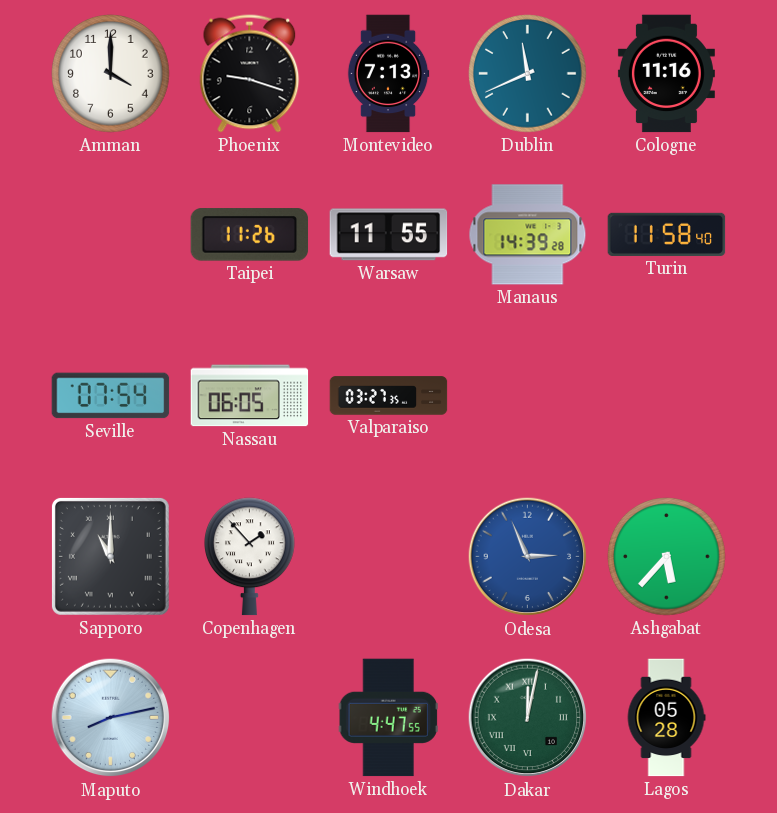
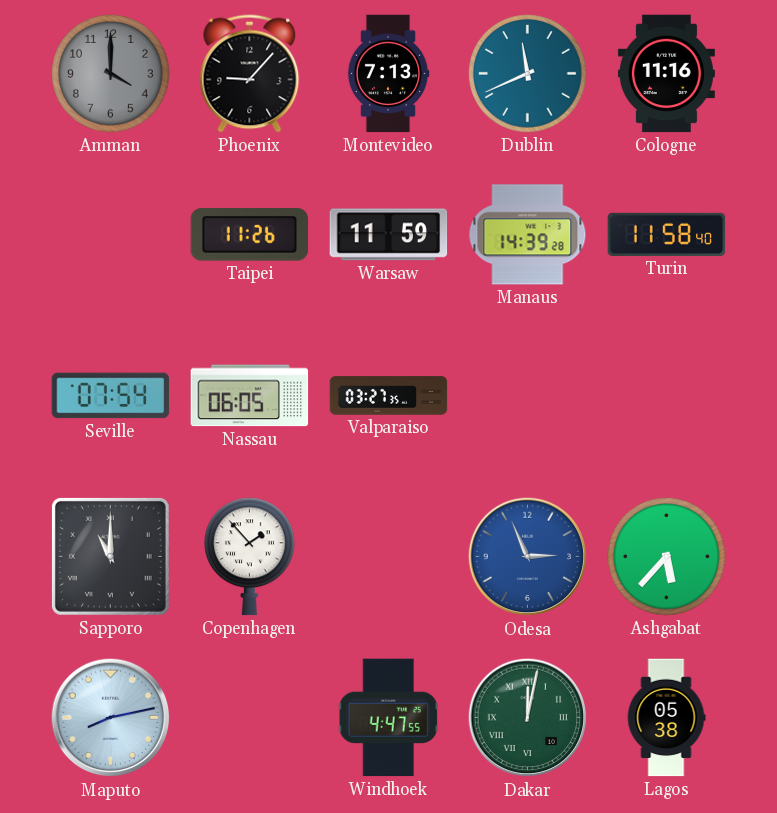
Amman dial: white -> grey (111, 74)
Phoenix: 9:18 -> 9:07 (250, 74)
Warsaw: 11:55 -> 11:59 (389, 235)
Lagos: 05:28 -> 05:38 (666, 718)
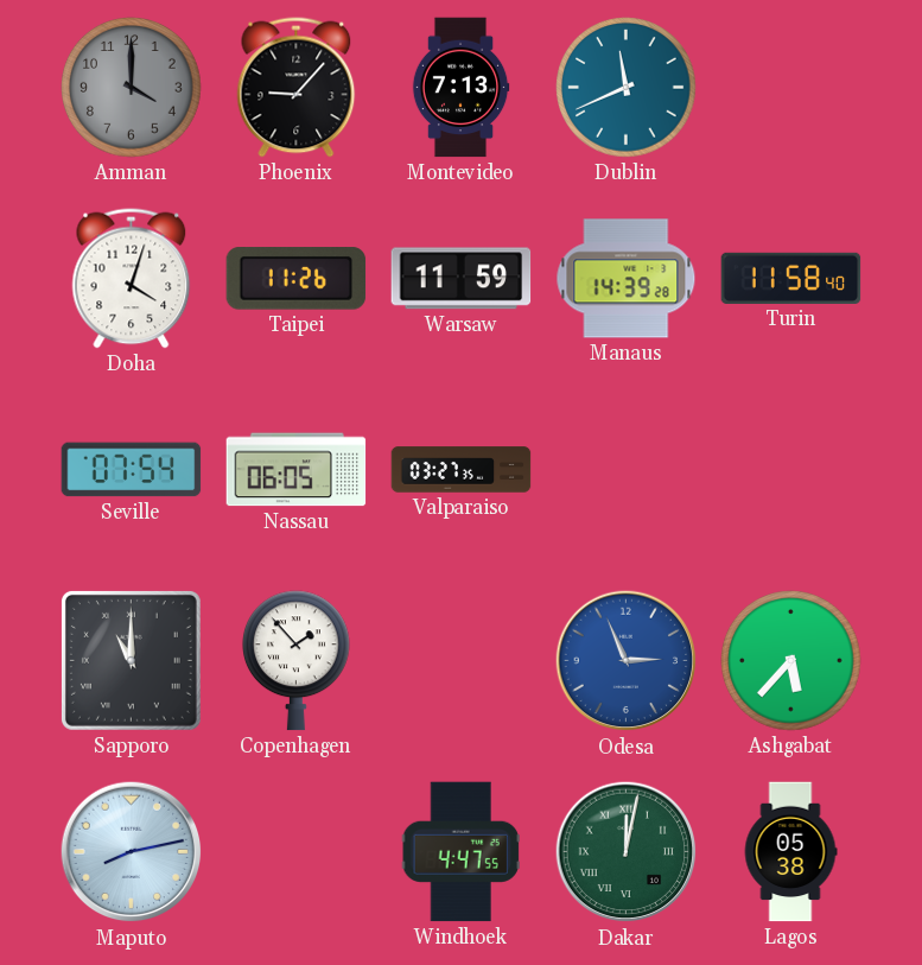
Cologne: 11:16 -> none (666, 74)
Doha: none -> 4:03 (132, 279)
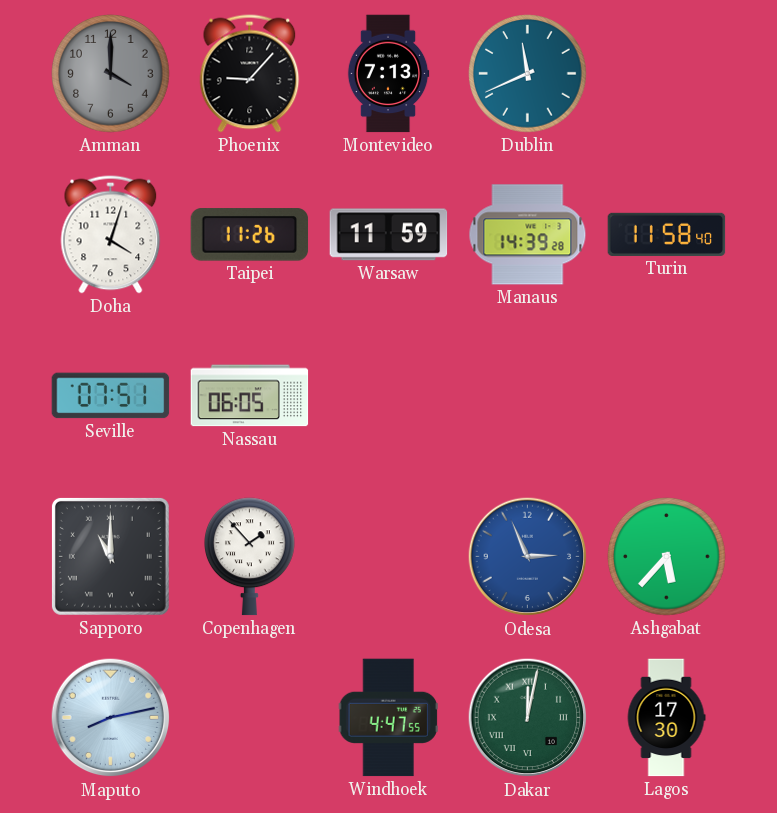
Seville: 07:54 -> 07:51 (111, 396)
Valparaiso: 03:27 -> none (462, 470)
Lagos: 05:38 -> 17:30 (666, 718)
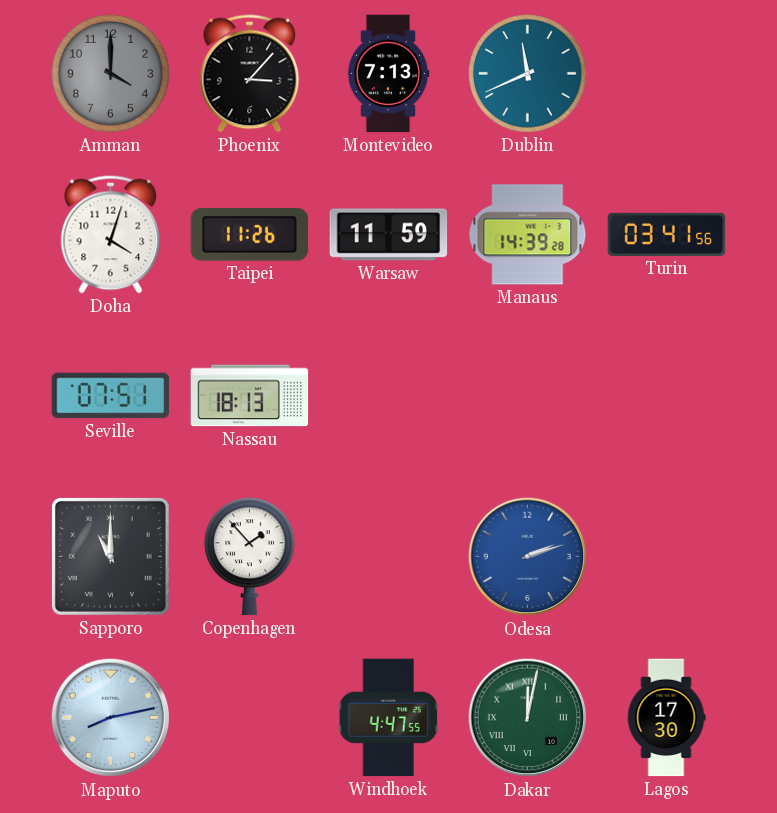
Phoenix: 9:07 -> 3:07 (250, 74)
Turin: 11:58 -> 03:41 (667, 234)
Nassau: 06:05 -> 18:13 (250, 396)
Odesa: 2:56 -> 2:12 (528, 557)
Ashgabat: 5:37 -> none (667, 557)
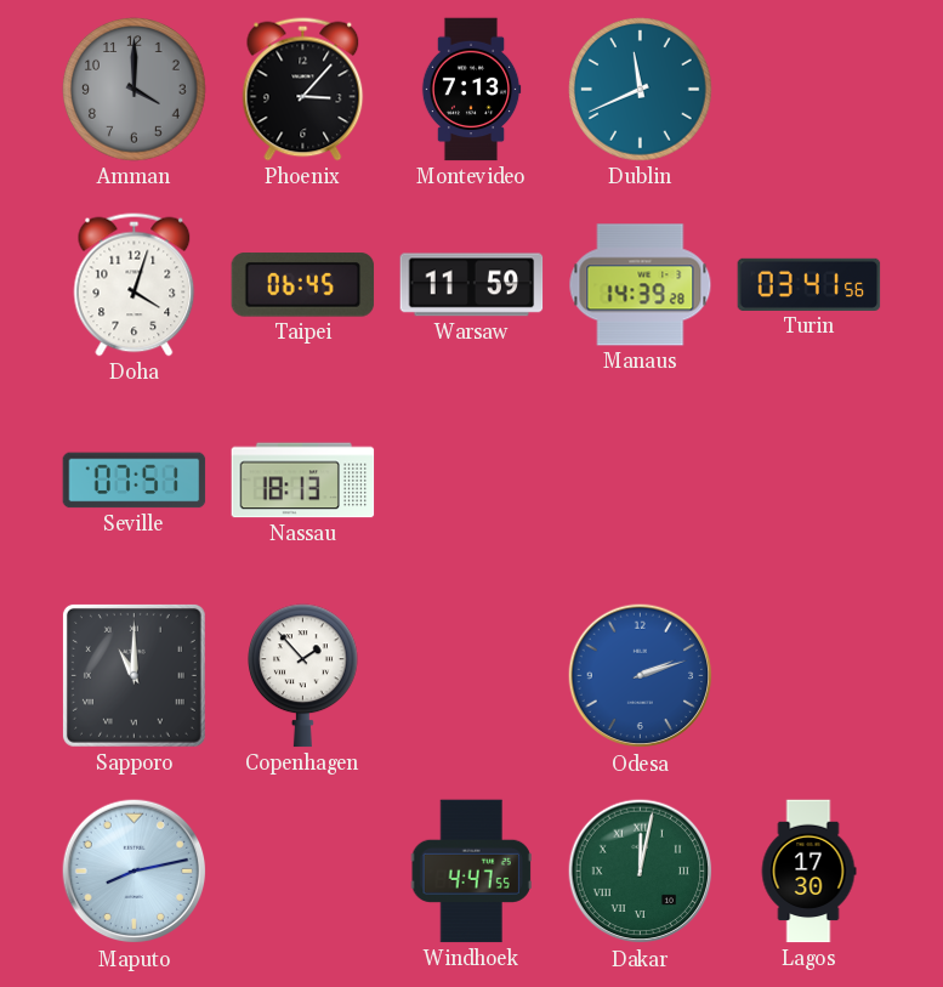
Taipei: 11:26 -> 06:45 (303, 285)
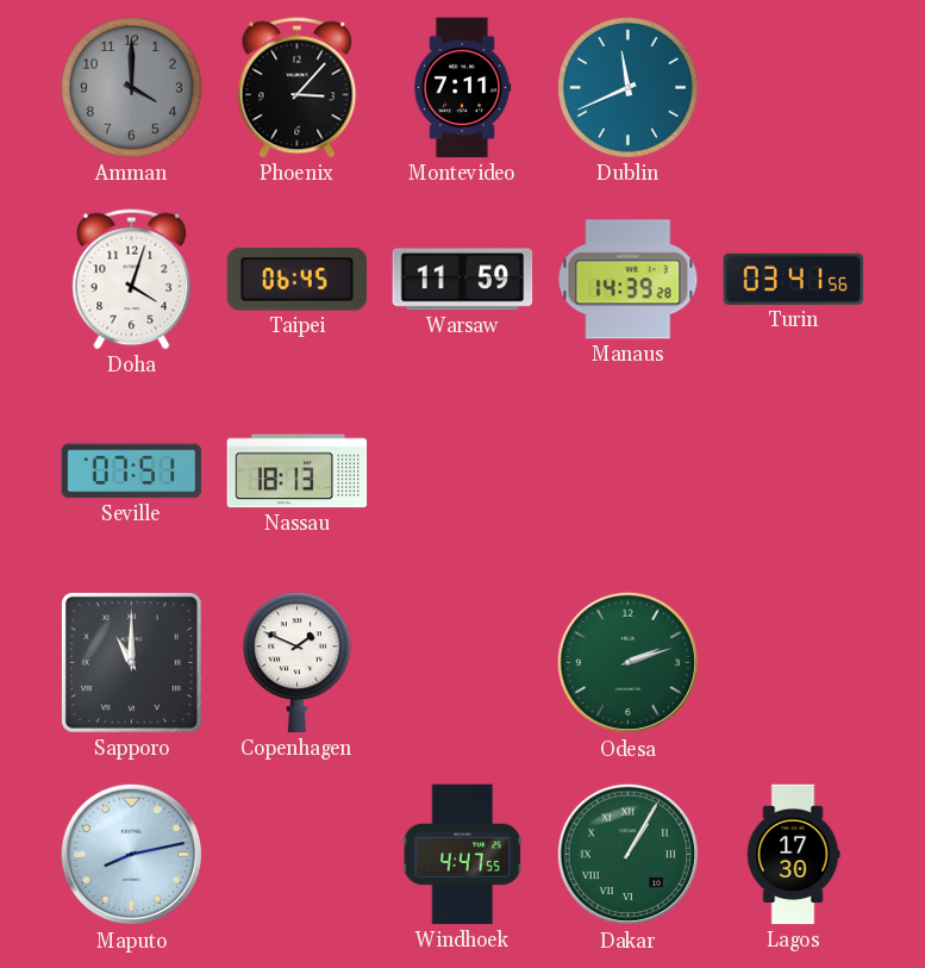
Montevideo: 7:13 -> 7:11 (462, 88)
Copenhagen: 1:53 -> 1:49 (298, 663)
Odesa dial: blue -> green (629, 663)
Dakar: 12:02 -> 1:05 (629, 855)
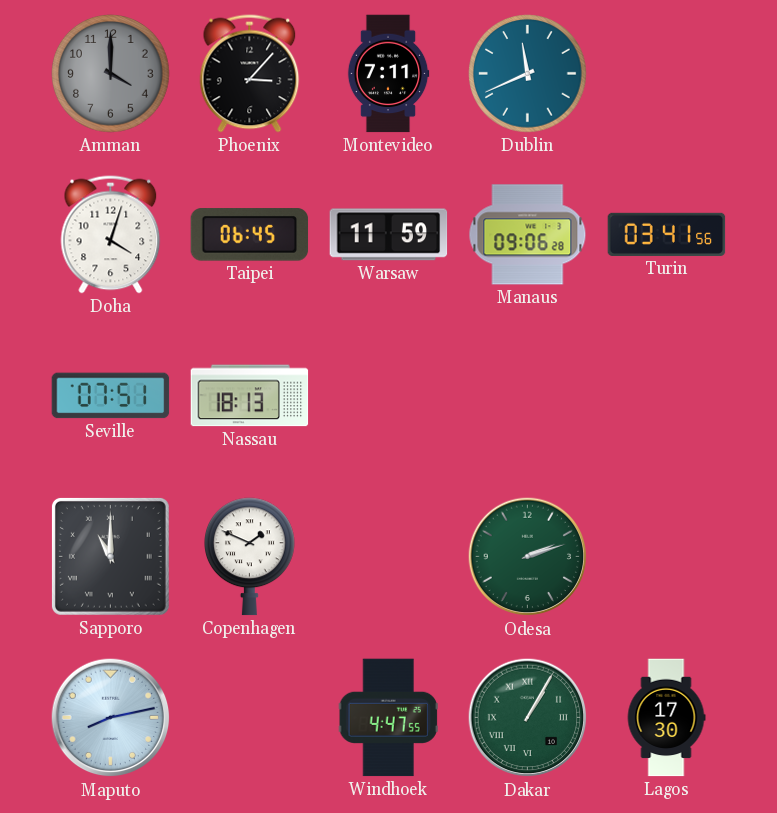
Manaus: 14:39 -> 09:06 (528, 235)
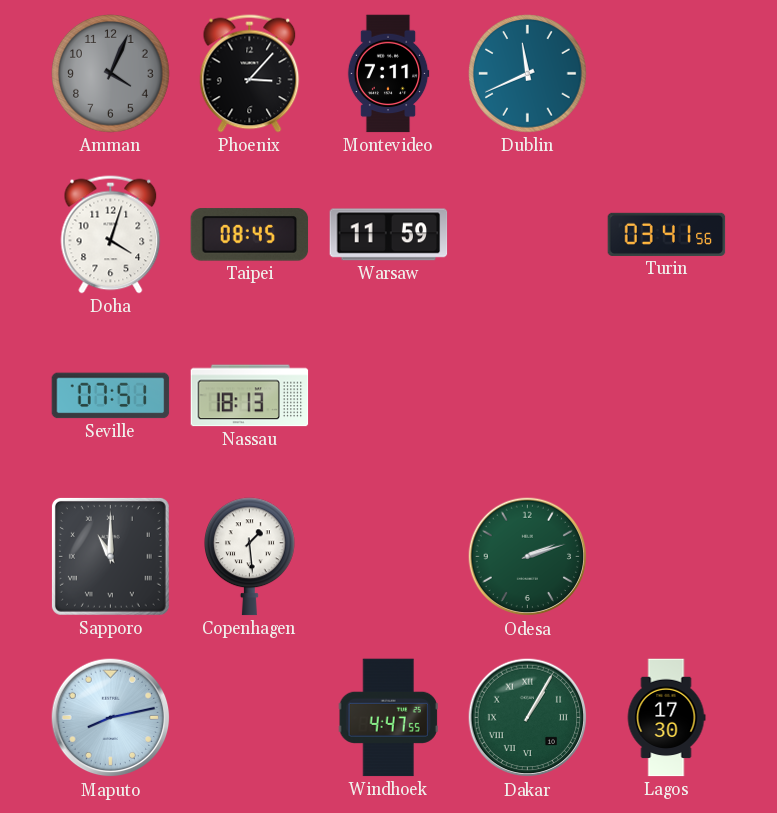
Amman: 4:00 -> 4:04 (111, 74)
Taipei: 06:45 -> 08:45 (250, 235)
Manaus: 09:06 -> none (528, 235)
Copenhagen: 1:49 -> 1:29 (250, 557)
